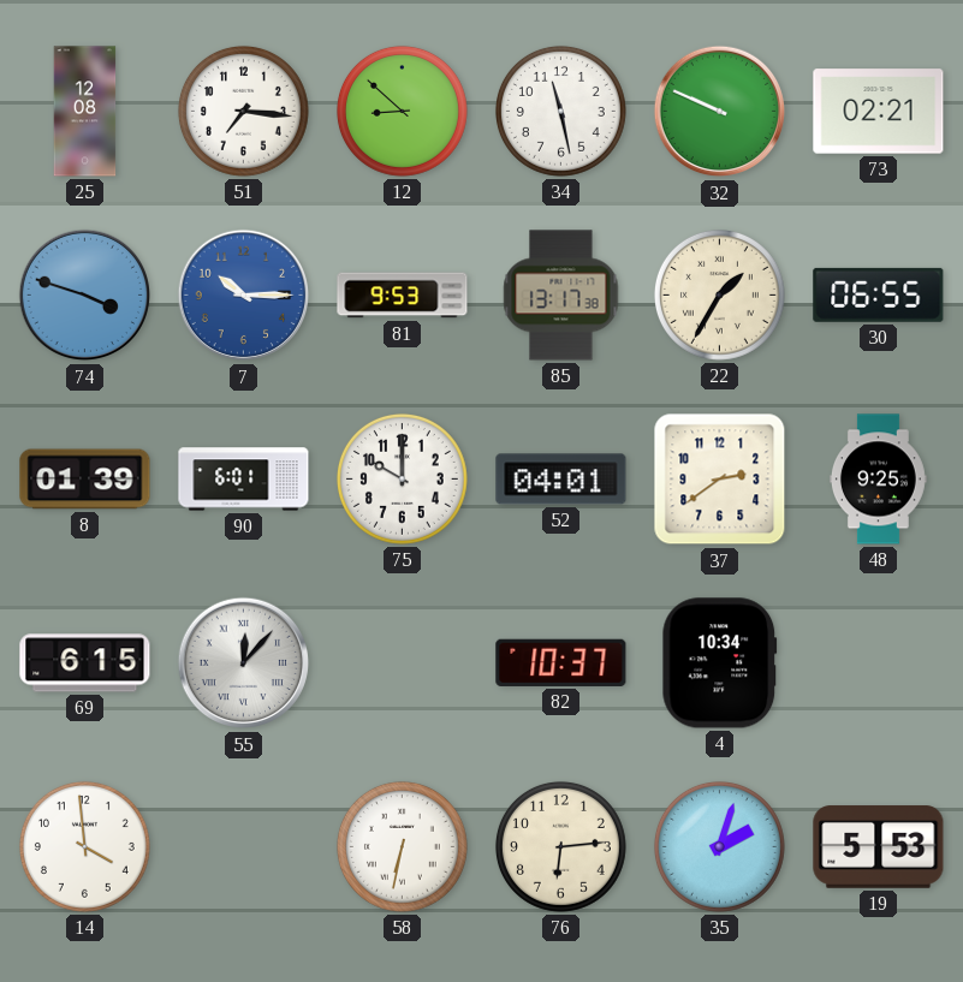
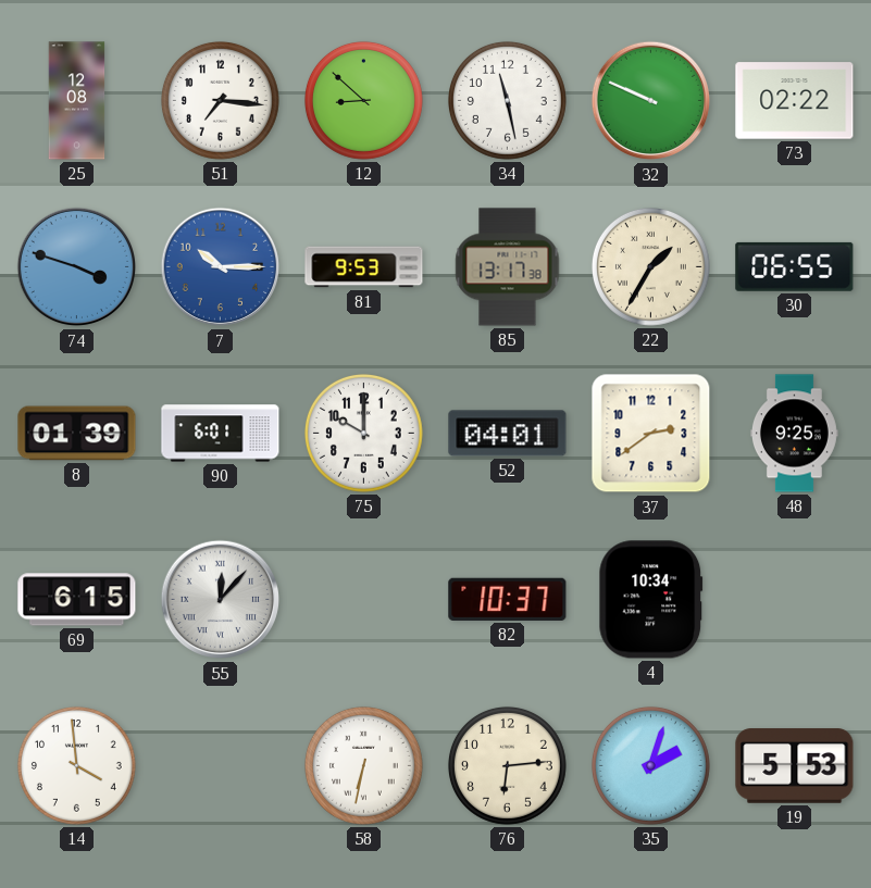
73: 02:21 -> 02:22 (795, 101)
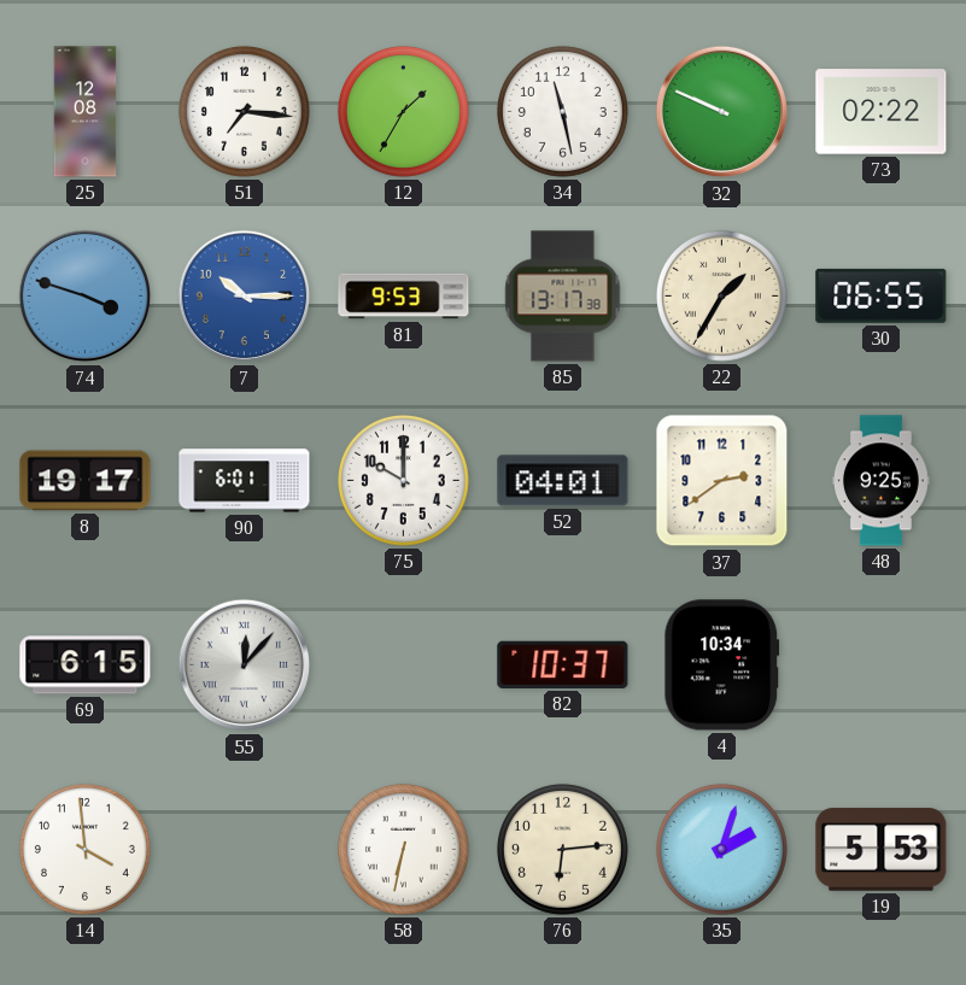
12: 8:52 -> 1:35 (403, 111)
8: 01:39 -> 19:17 (86, 481)
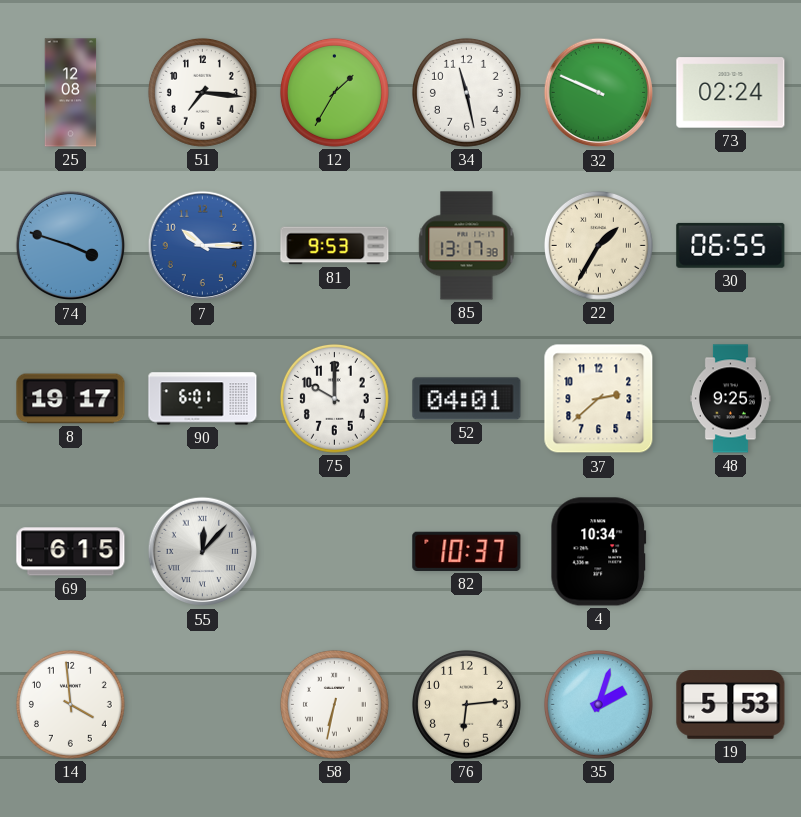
73: 02:22 -> 02:24 (731, 93)
37: 2:39 -> 2:38 (599, 399)
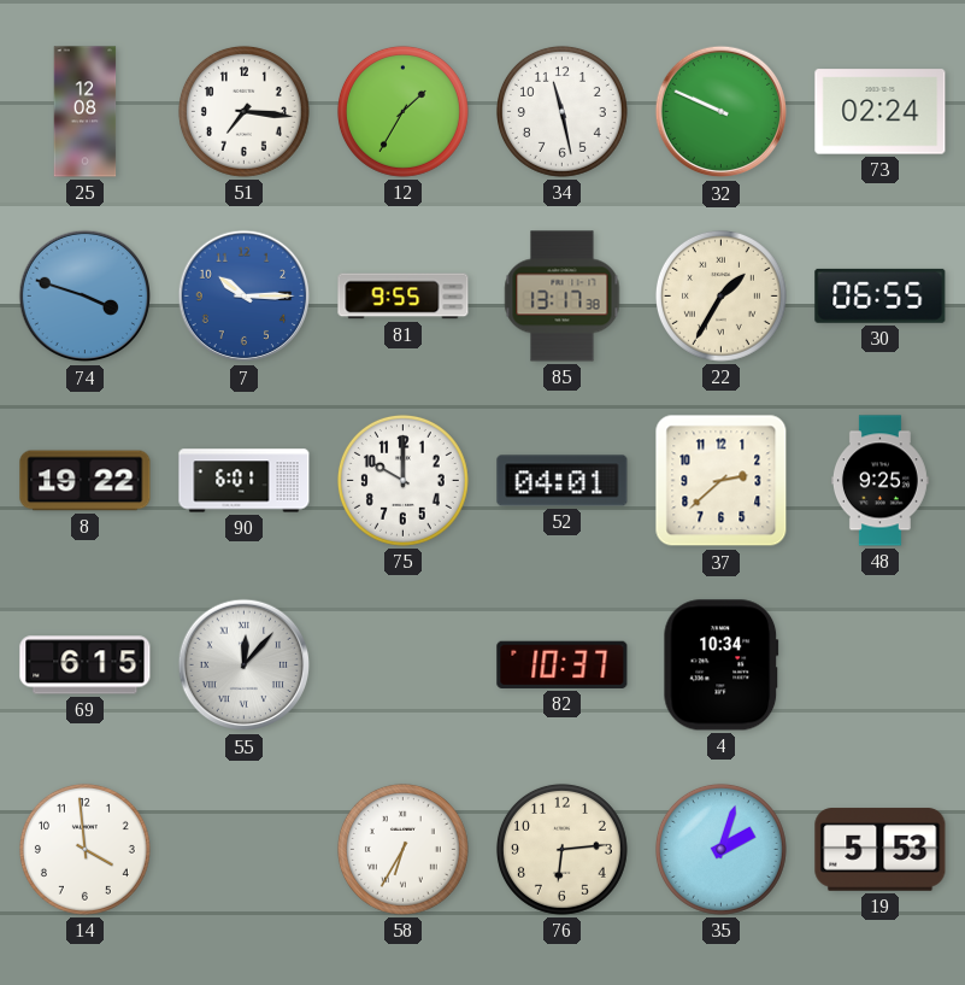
81: 9:53 -> 9:55 (404, 297)
8: 19:17 -> 19:22 (86, 481)
58: 6:32 -> 6:35 (402, 849)
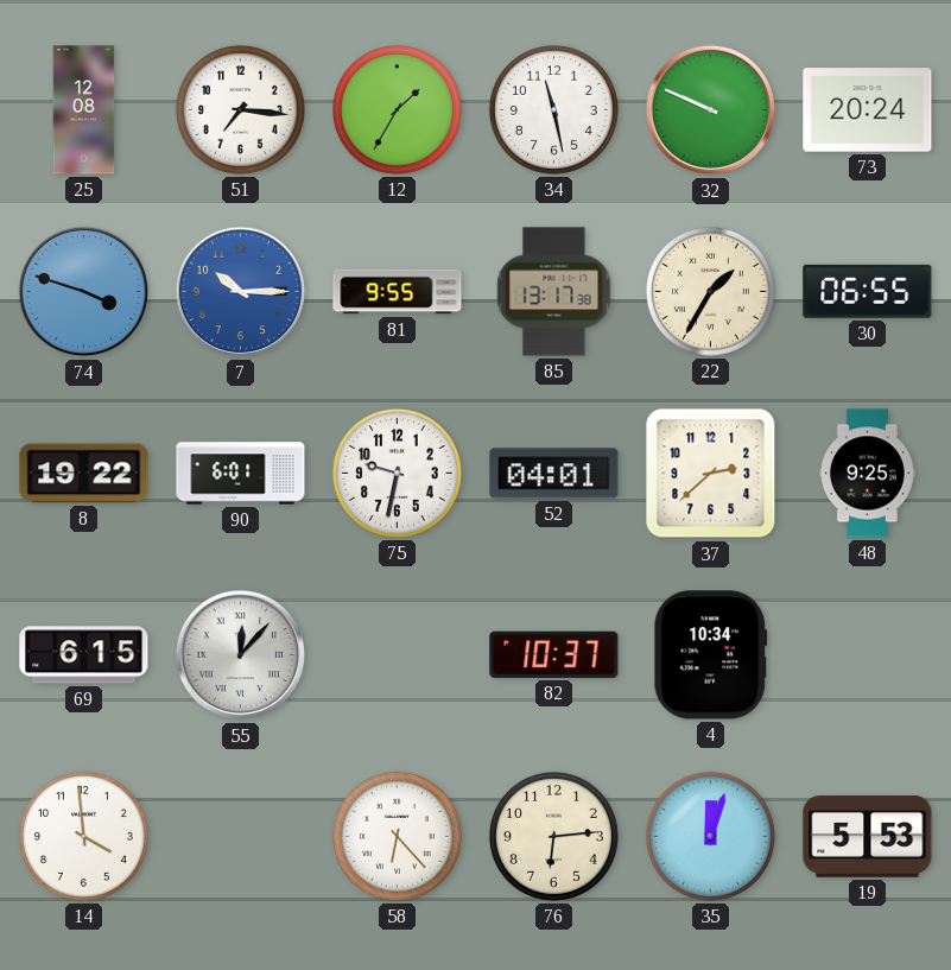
73: 02:24 -> 20:24 (868, 110)
75: 10:00 -> 9:32 (397, 473)
58: 6:35 -> 6:23 (397, 836)
35: 2:03 -> 12:03 (710, 836)
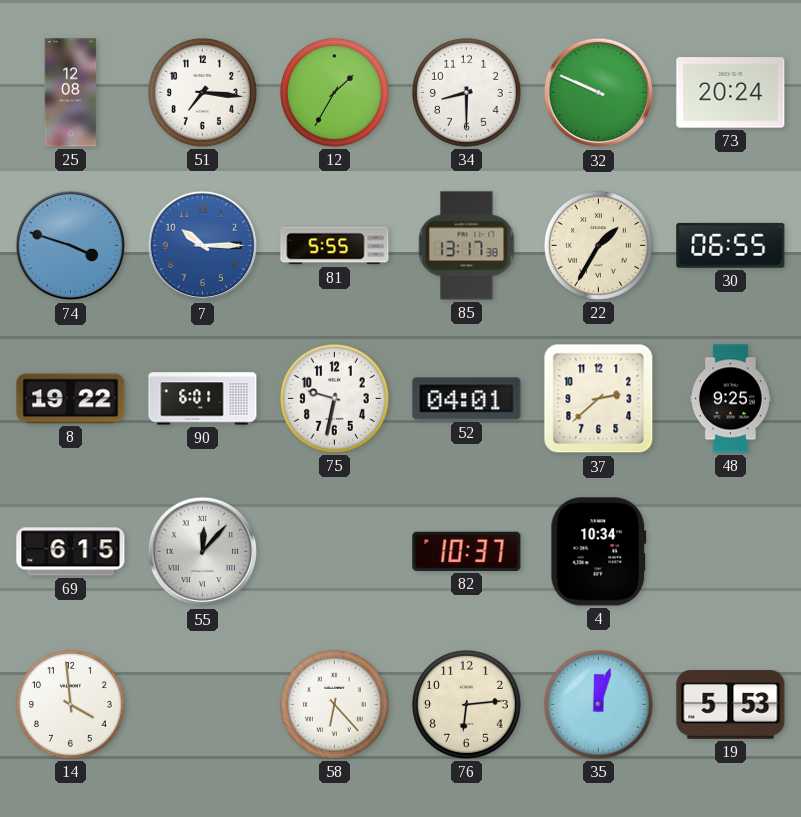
34: 11:28 -> 8:30 (466, 92)
81: 9:55 -> 5:55 (335, 246)
